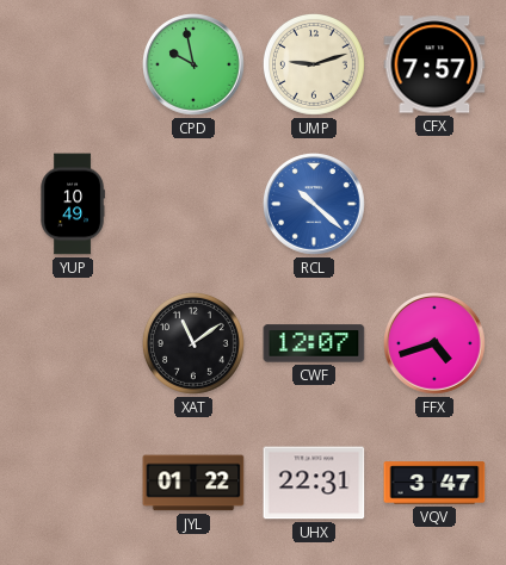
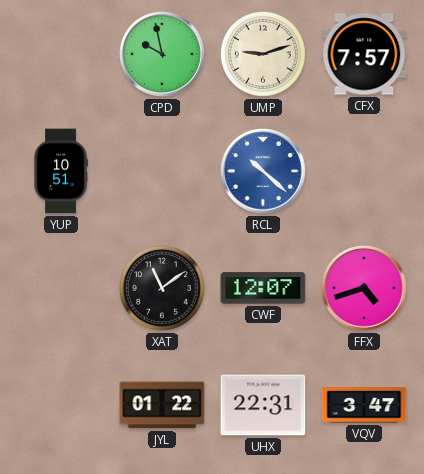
YUP: 10:49 -> 10:51 (61, 171)
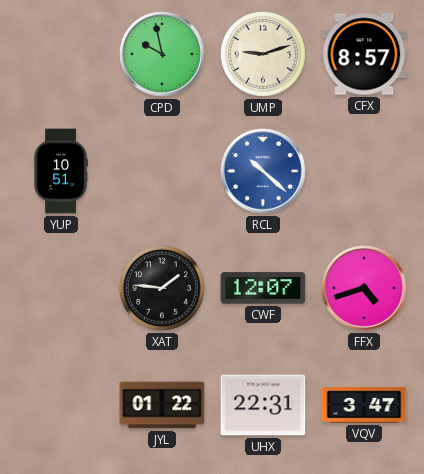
CFX: 7:57 -> 8:57 (364, 54)
XAT: 11:09 -> 1:46 (162, 288)
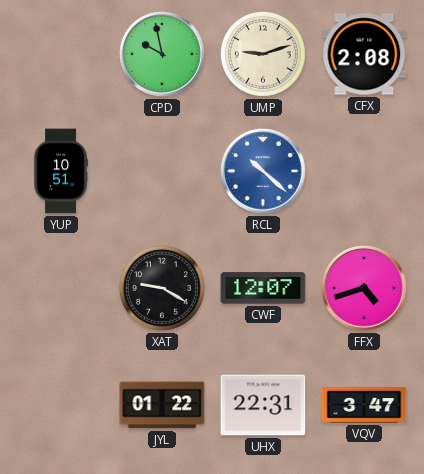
CFX: 8:57 -> 2:08 (364, 54)
XAT: 1:46 -> 9:20 (162, 288)
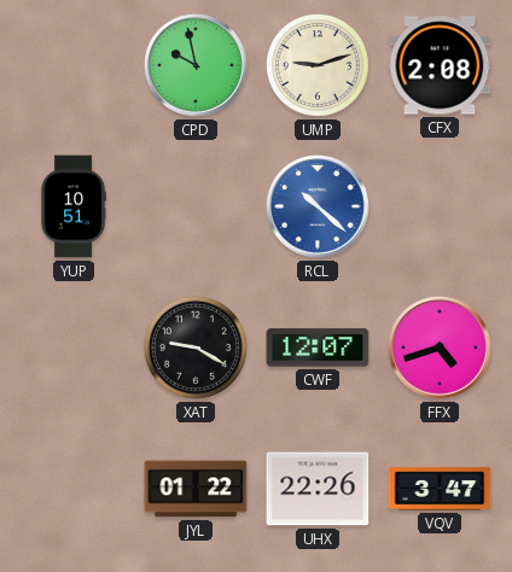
UHX: 22:31 -> 22:26 (318, 489)
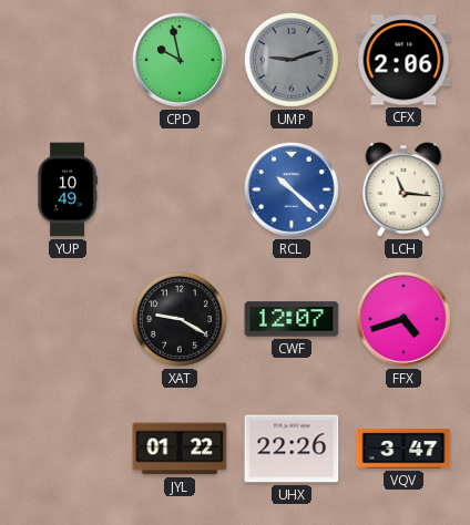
UMP dial: cream -> grey (292, 60)
CFX: 2:08 -> 2:06 (403, 60)
YUP: 10:51 -> 10:49 (68, 189)
LCH: none -> 11:16 (403, 189)
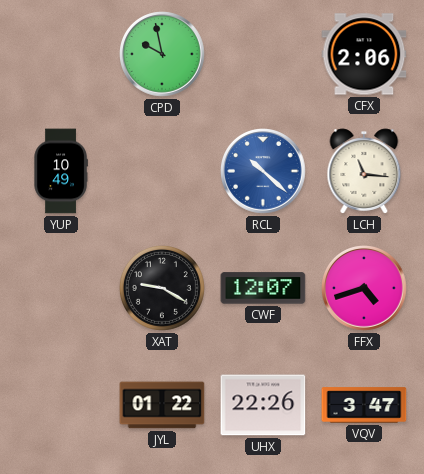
UMP: 9:12 -> none (292, 60)
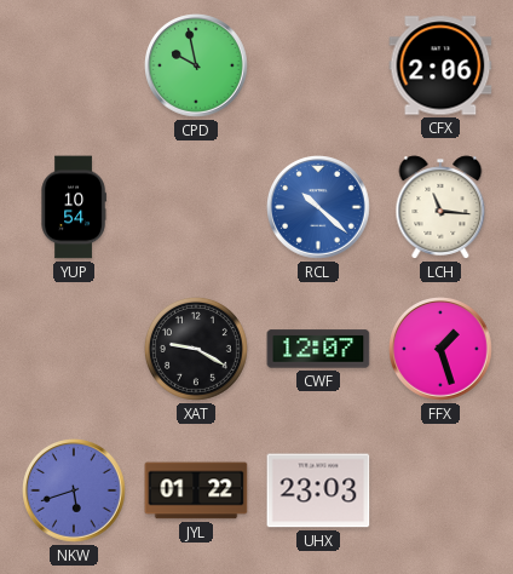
YUP: 10:49 -> 10:54 (74, 207)
FFX: 4:42 -> 1:27 (440, 349)
NKW: none -> 5:42 (74, 490)
UHX: 22:26 -> 23:03 (318, 490)
VQV: 3:47 -> none (364, 405)
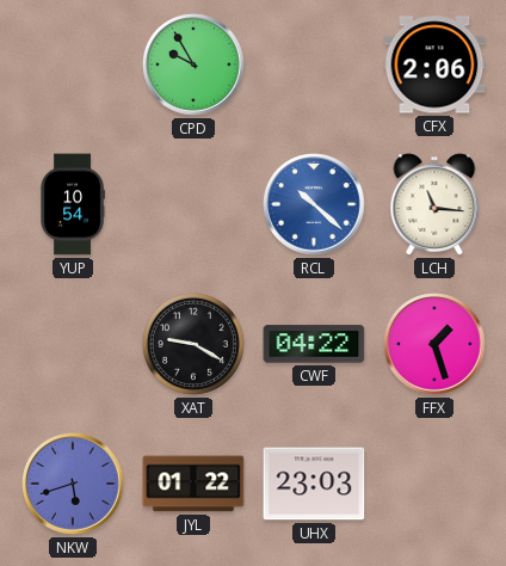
CPD: 9:58 -> 9:55 (193, 64)
CWF: 12:07 -> 04:22 (314, 344)
